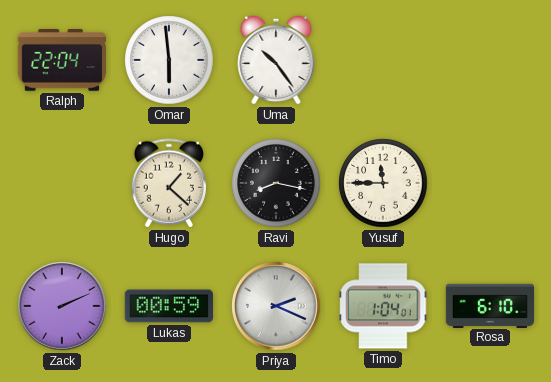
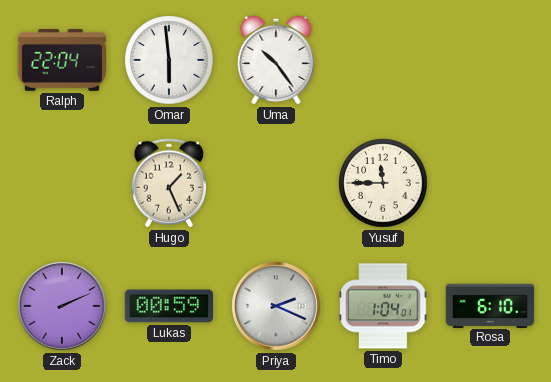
Hugo: 1:22 -> 1:26 (168, 183)
Ravi: 8:17 -> none (276, 183)
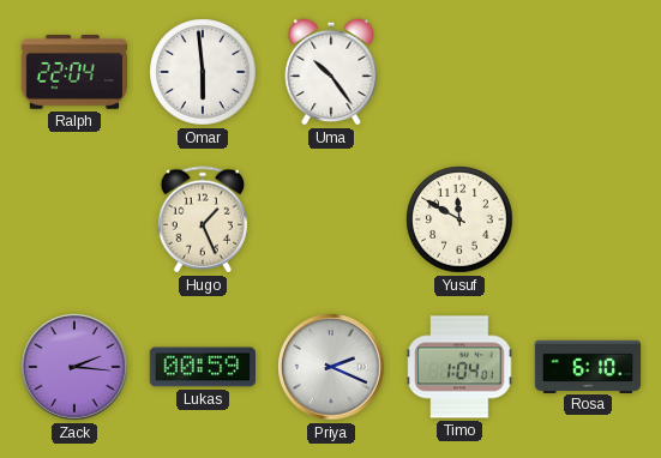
Yusuf: 11:45 -> 11:50 (459, 219)
Zack: 2:11 -> 2:16 (74, 367)
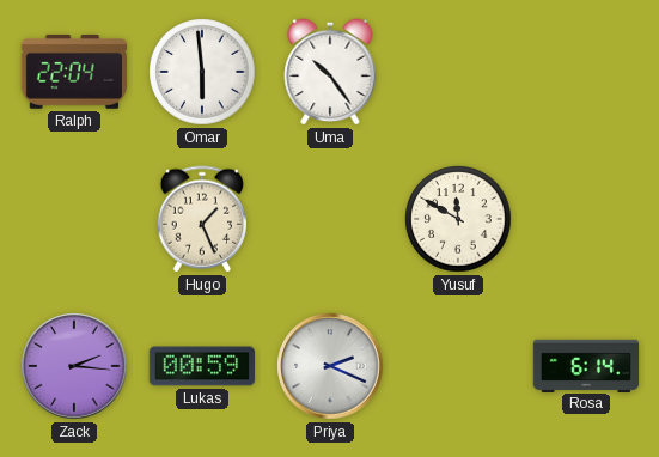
Timo: 1:04 -> none (459, 367)
Rosa: 6:10 -> 6:14 (586, 365)
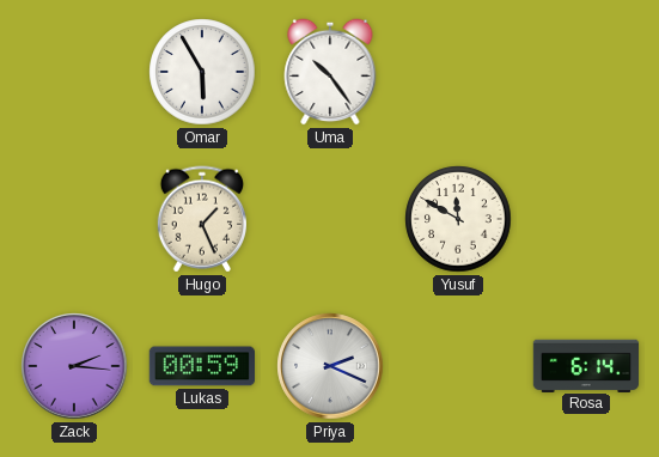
Ralph: 22:04 -> none (73, 73)
Omar: 5:59 -> 5:55 (202, 72)
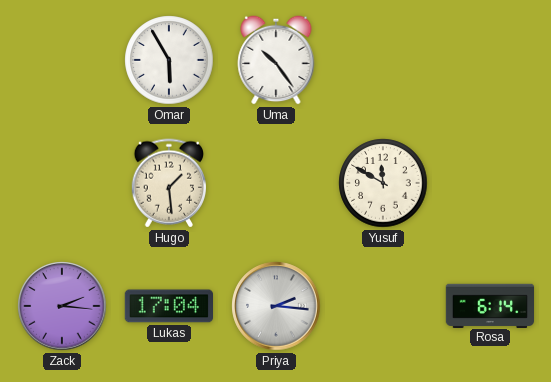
Hugo: 1:26 -> 1:29 (168, 183)
Lukas: 00:59 -> 17:04 (168, 306)
Priya: 2:19 -> 2:16 (276, 306)
